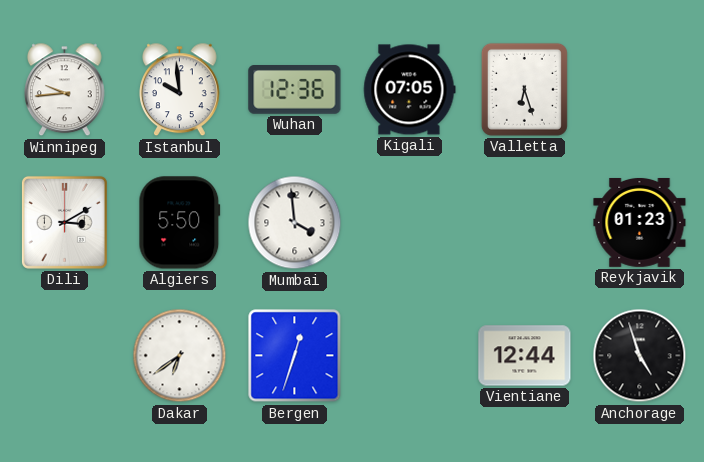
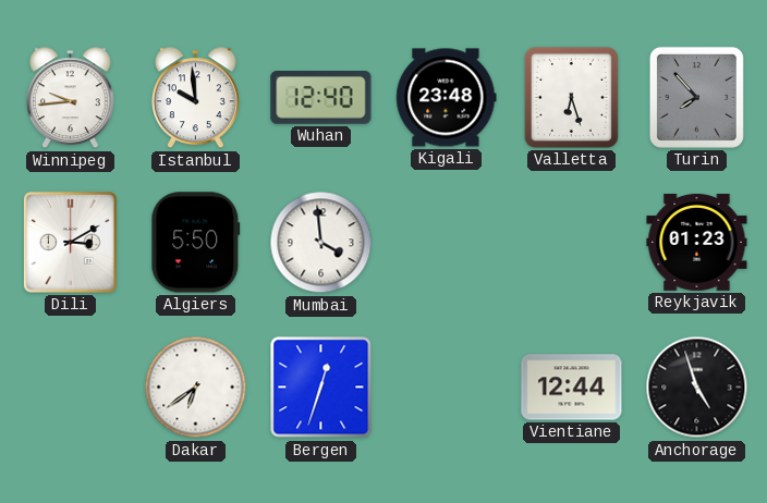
Wuhan: 12:36 -> 12:40 (321, 98)
Kigali: 07:05 -> 23:48 (447, 98)
Turin: none -> 7:53 (696, 97)
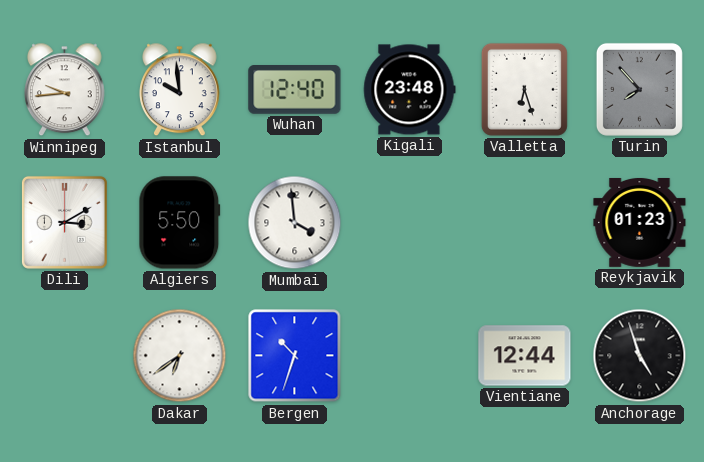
Bergen: 12:33 -> 10:33 (295, 356)
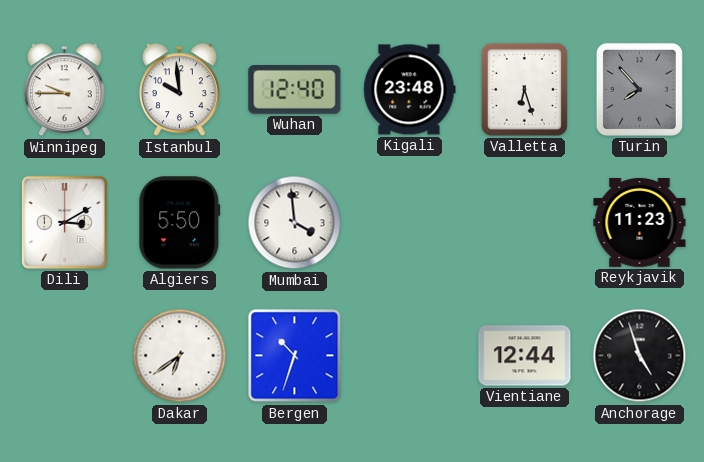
Winnipeg: 9:44 -> 9:45 (64, 90)
Reykjavik: 01:23 -> 11:23 (640, 222)
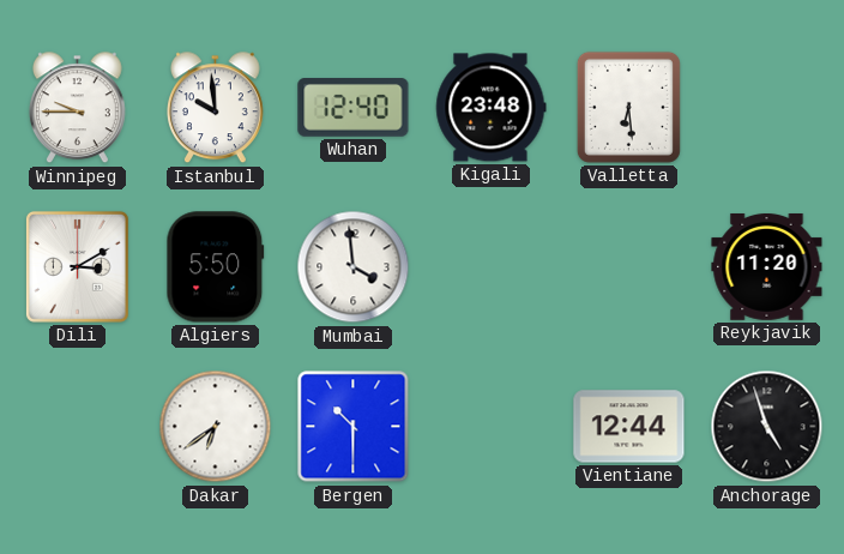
Valletta: 6:27 -> 6:29 (628, 107)
Turin: 7:53 -> none (639, 89)
Reykjavik: 11:23 -> 11:20 (767, 266)
Bergen: 10:33 -> 10:30 (354, 427)
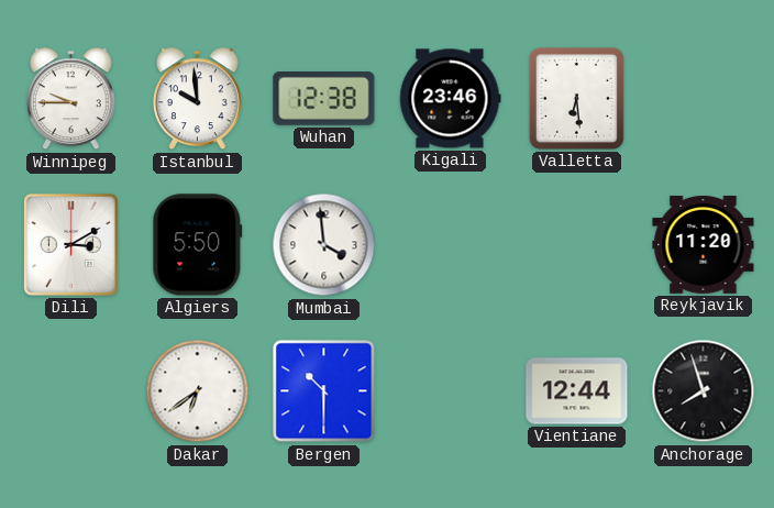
Wuhan: 12:40 -> 12:38 (324, 99)
Kigali: 23:48 -> 23:46 (451, 99)
Anchorage: 4:57 -> 7:57 (704, 391)
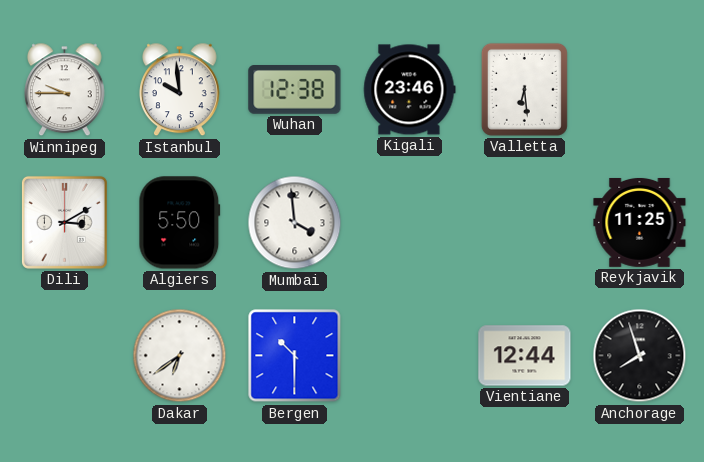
Reykjavik: 11:20 -> 11:25 (640, 222)
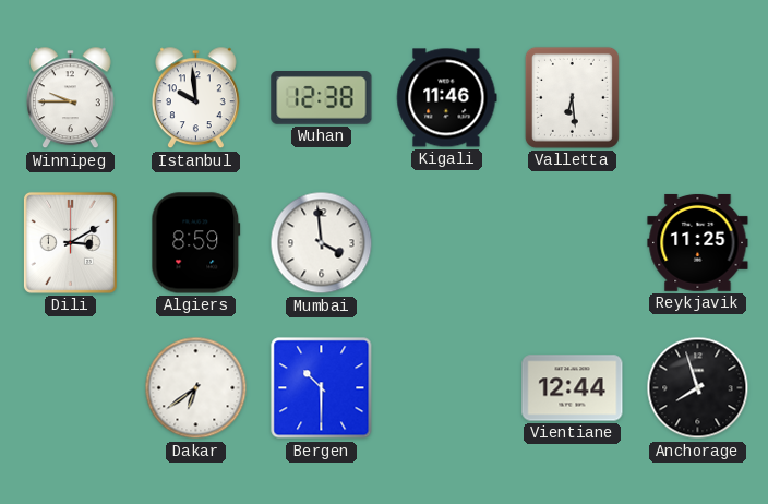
Kigali: 23:46 -> 11:46 (447, 98)
Algiers: 5:50 -> 8:59 (196, 243)
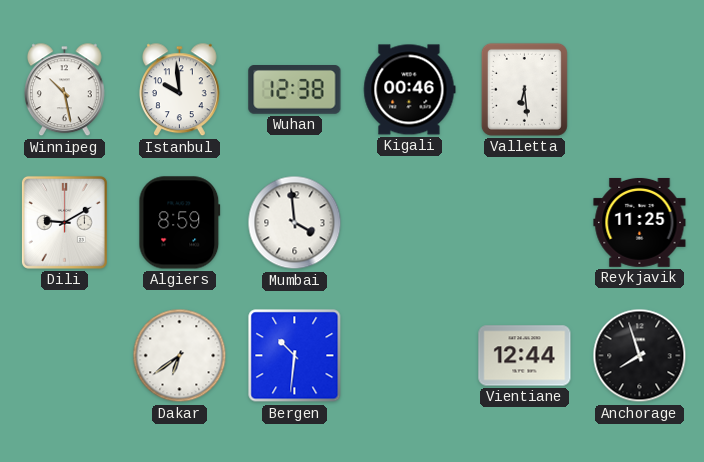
Winnipeg: 9:45 -> 10:28 (64, 90)
Kigali: 11:46 -> 00:46 (410, 90)
Dili: 3:10 -> 9:10 (64, 222)
Bergen: 10:30 -> 10:31 (295, 356)
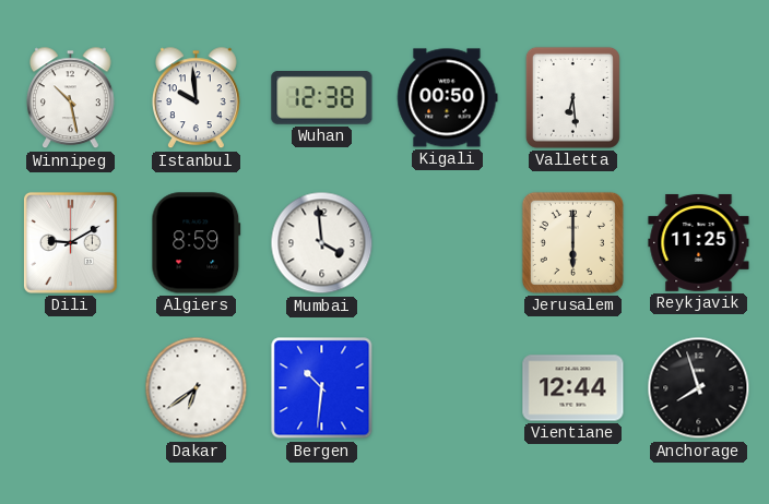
Kigali: 00:46 -> 00:50 (448, 98)
Jerusalem: none -> 6:00 (572, 242)
